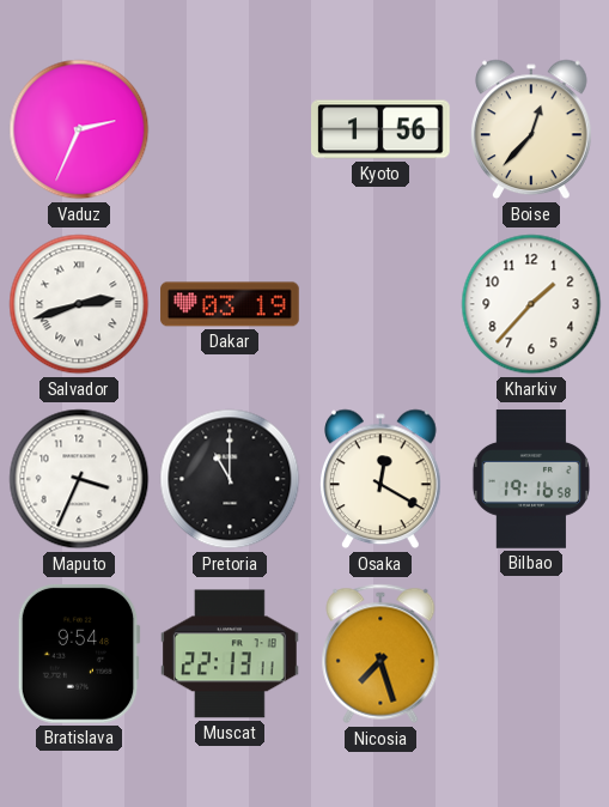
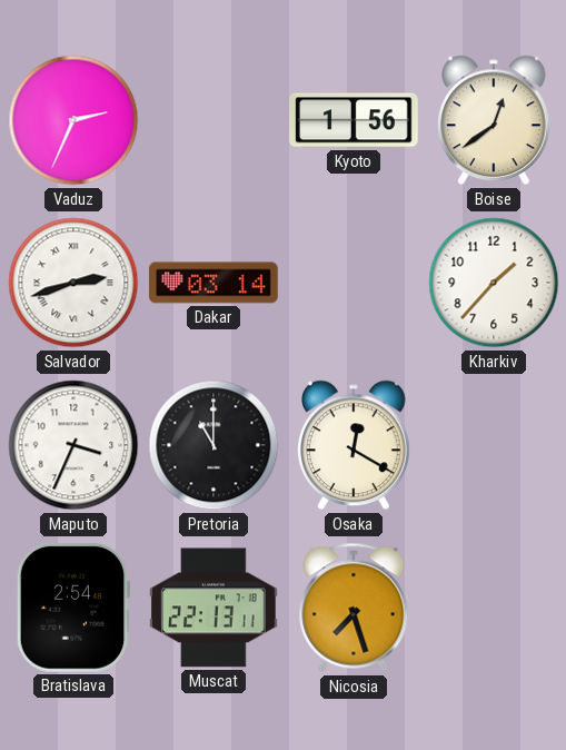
Boise: 12:37 -> 12:39 (495, 120)
Dakar: 03:19 -> 03:14 (214, 283)
Bilbao: 19:16 -> none (531, 479)
Bratislava: 9:54 -> 2:54 (73, 608)
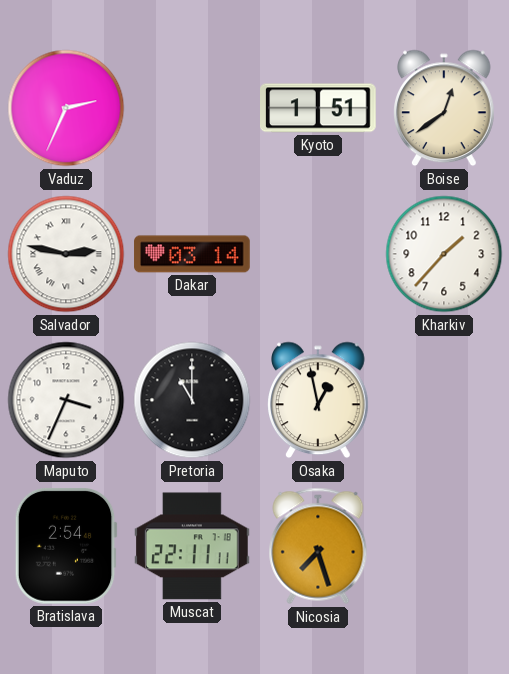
Kyoto: 1:56 -> 1:51 (319, 108)
Salvador: 2:42 -> 2:47 (66, 254)
Osaka: 12:20 -> 12:58 (319, 400)
Muscat: 22:13 -> 22:11 (193, 546)
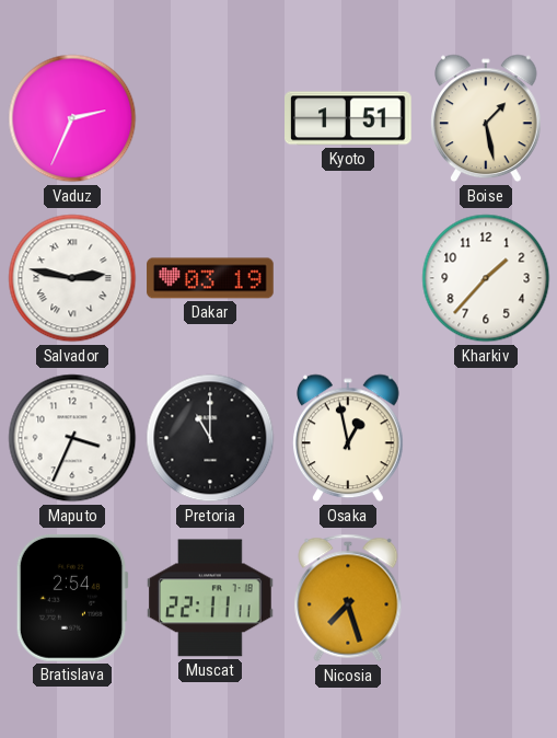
Boise: 12:39 -> 1:28 (487, 118)
Dakar: 03:14 -> 03:19 (210, 278)
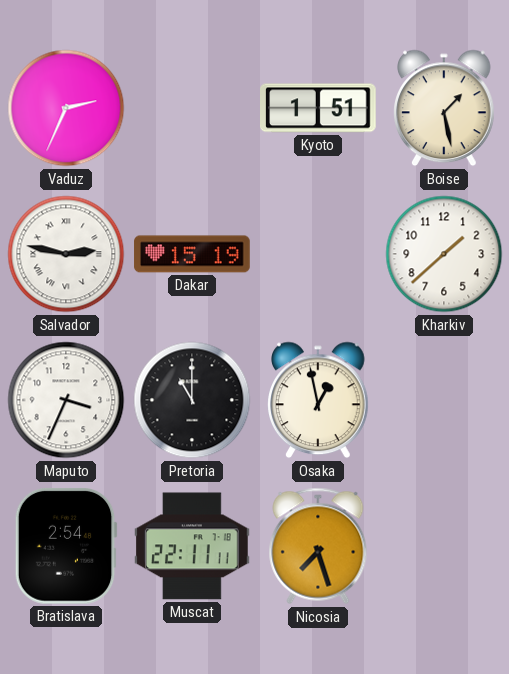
Dakar: 03:19 -> 15:19 (192, 254)
Kharkiv: 1:37 -> 1:38 (444, 254)
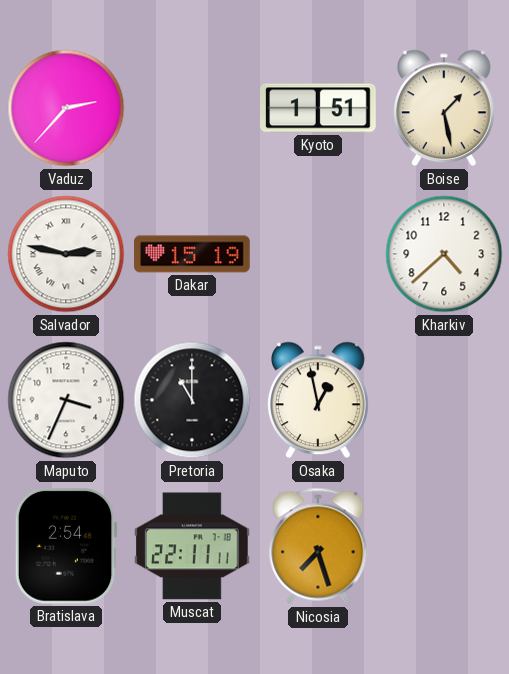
Vaduz: 2:34 -> 2:37 (66, 108)
Kharkiv: 1:38 -> 4:38 (444, 254)
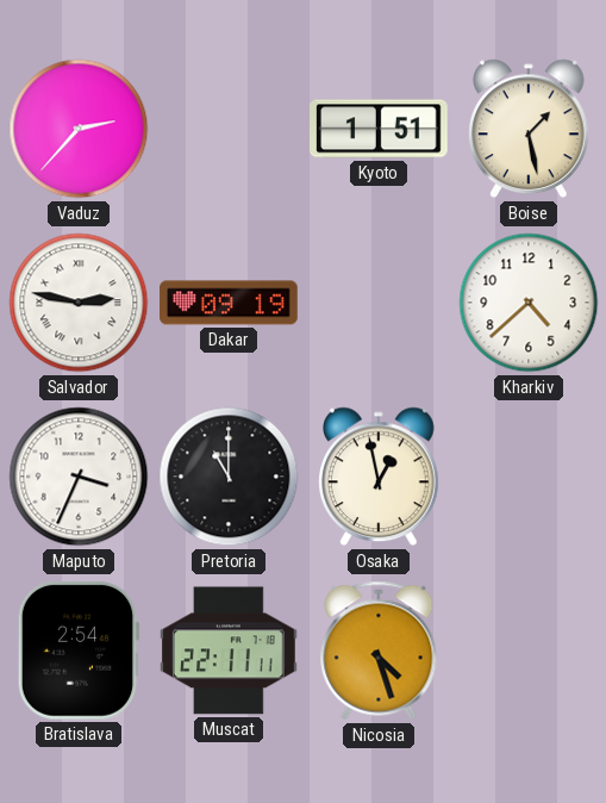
Dakar: 15:19 -> 09:19 (229, 303)
Nicosia: 7:27 -> 4:27 (379, 651)
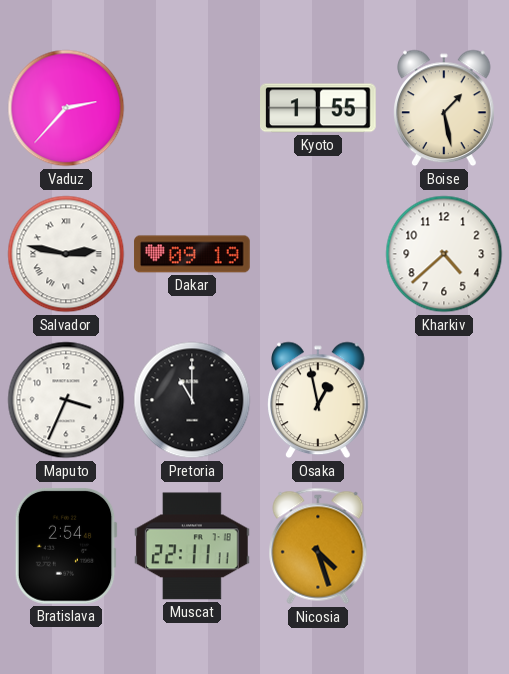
Kyoto: 1:51 -> 1:55 (319, 108)
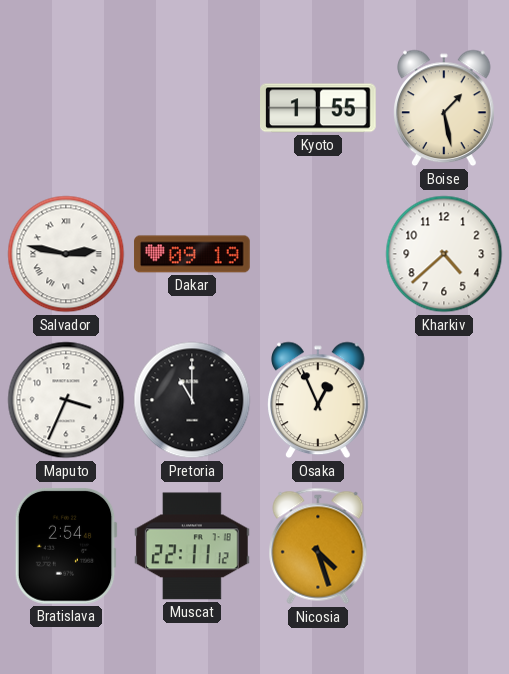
Vaduz: 2:37 -> none (66, 108)
Osaka: 12:58 -> 12:56 (319, 400)
Muscat: 22:11:11 -> 22:11:12 (193, 546)
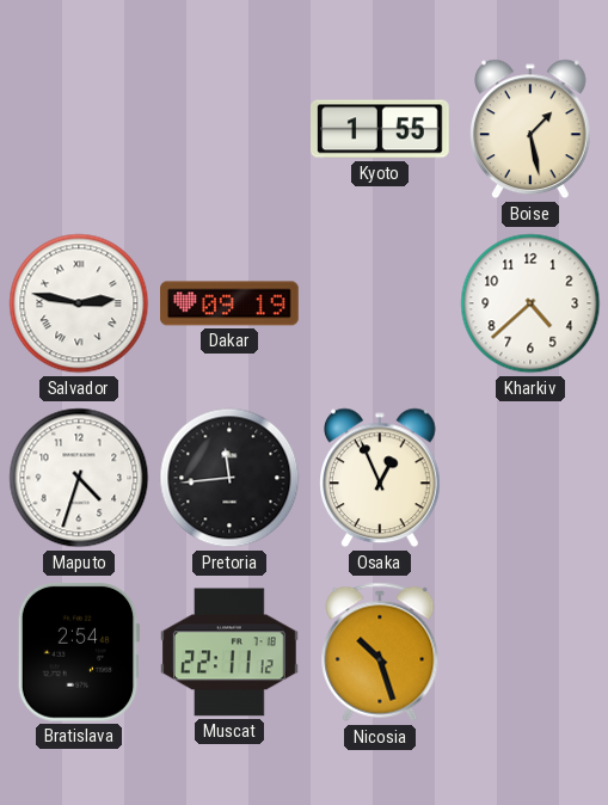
Maputo: 3:34 -> 4:33 (79, 478)
Pretoria: 11:00 -> 11:44 (229, 478)
Nicosia: 4:27 -> 10:27 (380, 652)
